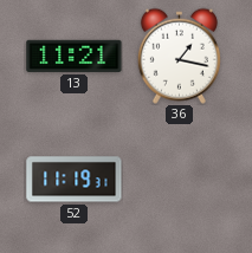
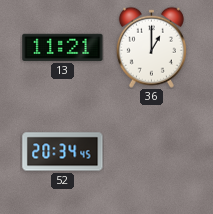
36: 1:17 -> 1:00 (151, 47)
52: 11:19 -> 20:34 (63, 152)
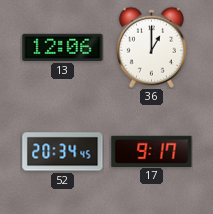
13: 11:21 -> 12:06 (63, 47)
17: none -> 9:17 (152, 151)
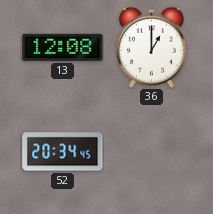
13: 12:06 -> 12:08 (63, 47)
17: 9:17 -> none (152, 151)
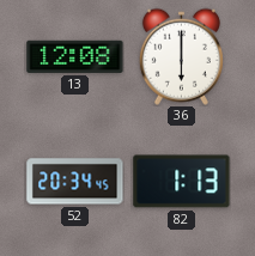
36: 1:00 -> 6:00 (181, 56)
82: none -> 1:13 (182, 182)
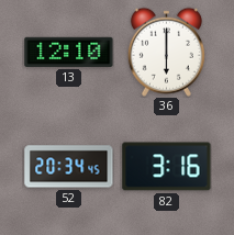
13: 12:08 -> 12:10 (69, 52)
82: 1:13 -> 3:16 (167, 167)
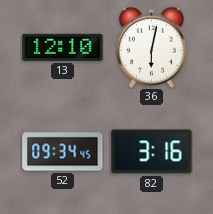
36: 6:00 -> 6:02 (151, 47)
52: 20:34 -> 09:34 (63, 152)
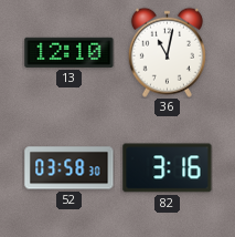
36: 6:02 -> 11:02 (167, 52)
52: 09:34 -> 03:58 (70, 168)
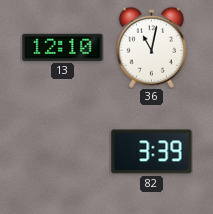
52: 03:58 -> none (70, 168)
82: 3:16 -> 3:39 (152, 152)
